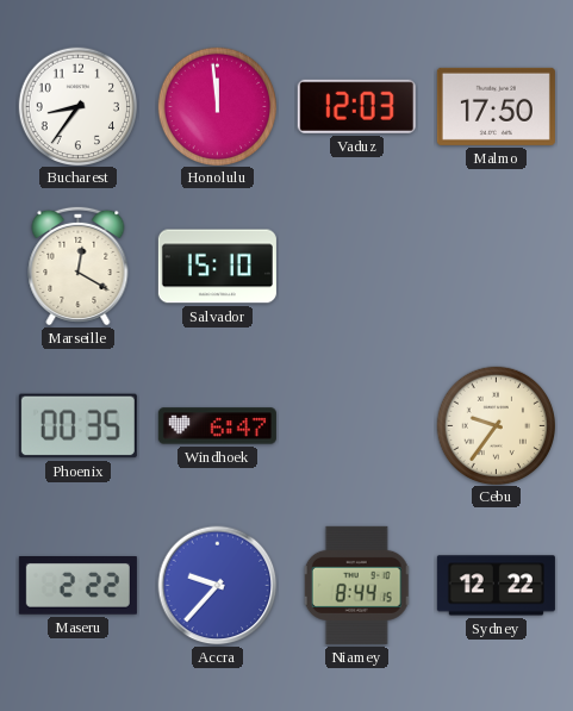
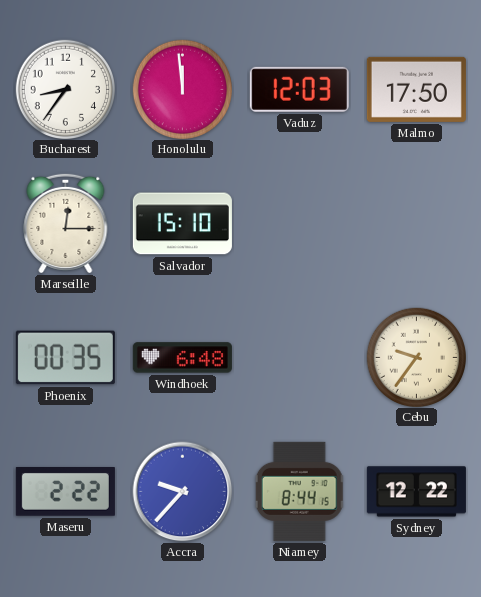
Marseille: 12:20 -> 12:15 (66, 223)
Windhoek: 6:47 -> 6:48 (182, 358)
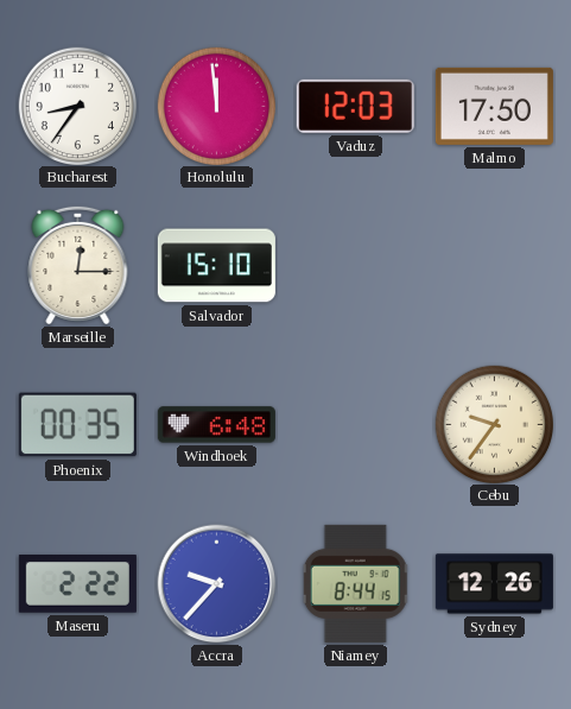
Sydney: 12:22 -> 12:26 (494, 584)
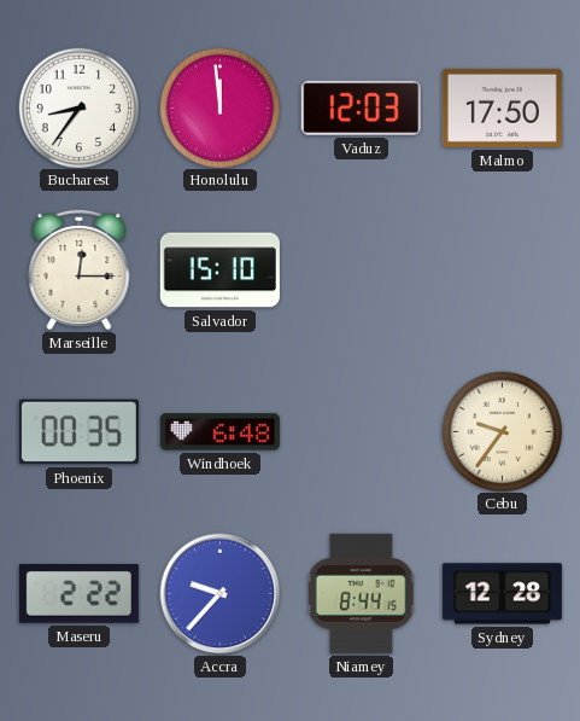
Sydney: 12:26 -> 12:28 (502, 594)
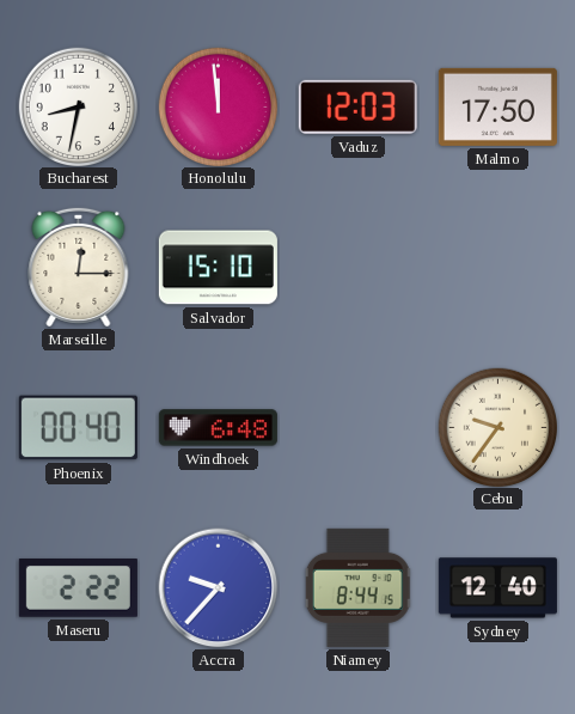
Bucharest: 8:36 -> 8:32 (78, 106)
Phoenix: 00:35 -> 00:40 (78, 428)
Sydney: 12:28 -> 12:40 (497, 588)
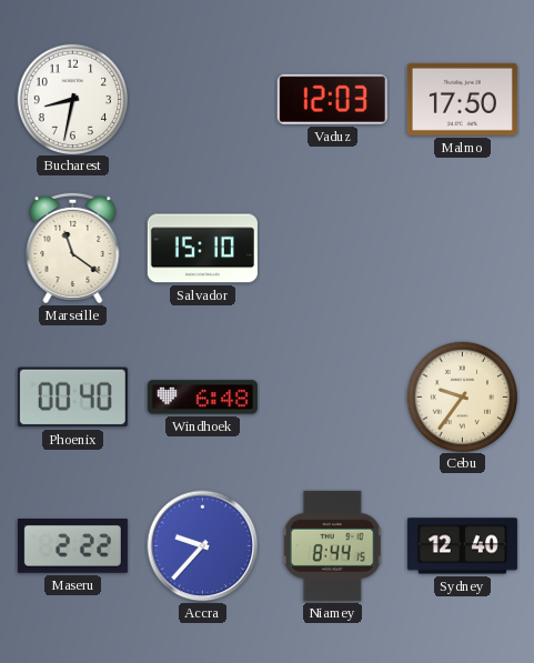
Honolulu: 11:59 -> none (218, 106)
Marseille: 12:15 -> 11:21 (73, 248)
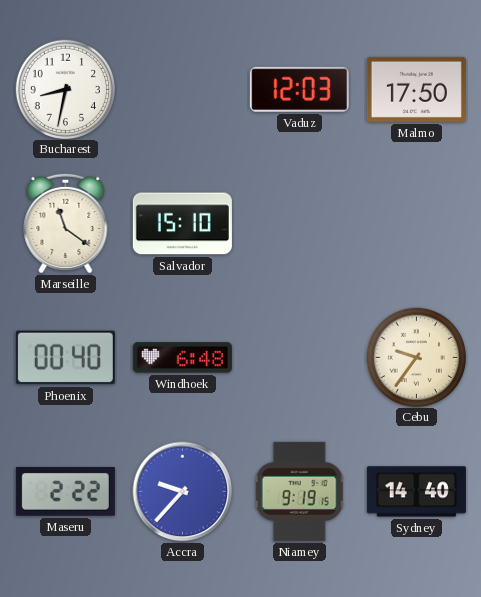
Niamey: 8:44 -> 9:19 (300, 491)
Sydney: 12:40 -> 14:40 (416, 492)
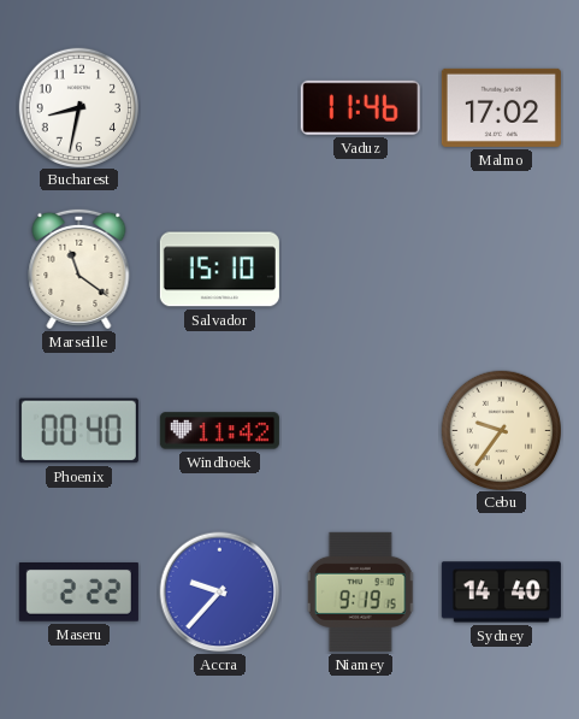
Vaduz: 12:03 -> 11:46 (360, 107)
Malmo: 17:50 -> 17:02 (501, 107)
Windhoek: 6:48 -> 11:42 (219, 431)
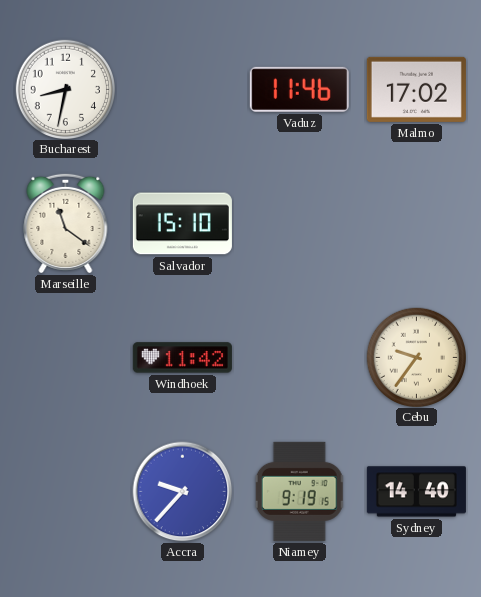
Phoenix: 00:40 -> none (78, 431)
Maseru: 2:22 -> none (78, 593)
